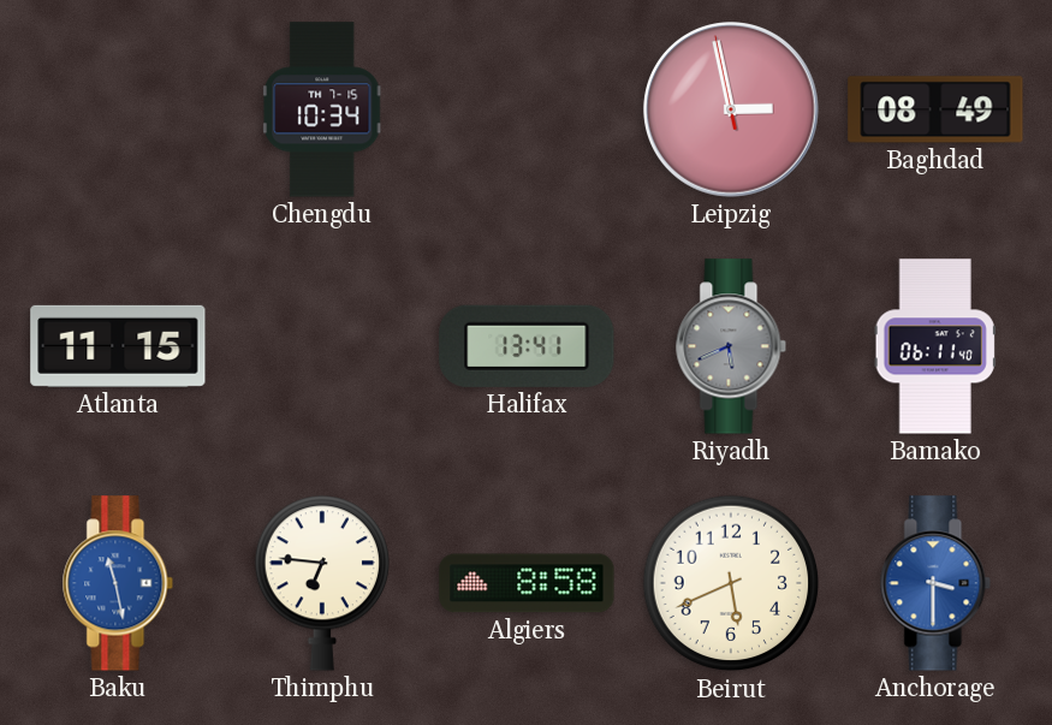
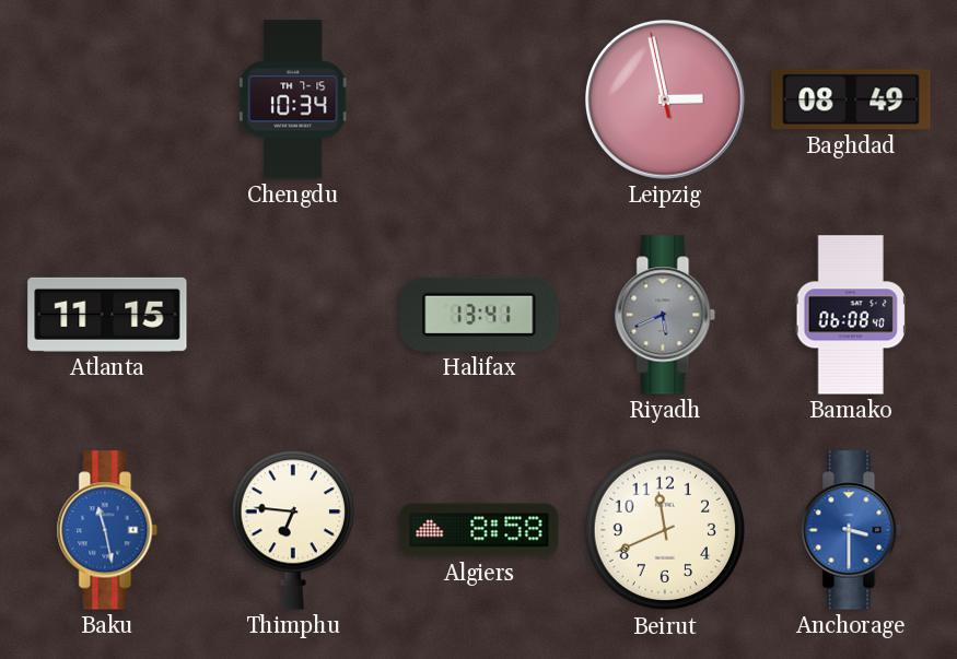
Bamako: 06:11 -> 06:08 (851, 315)
Beirut: 5:41 -> 11:41 (665, 530)
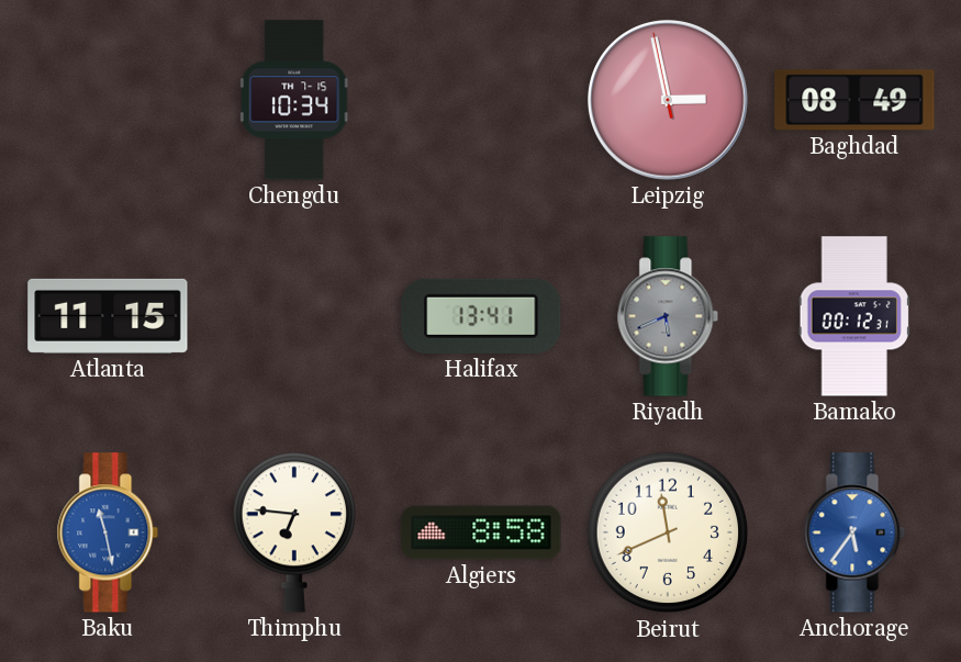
Bamako: 06:08 -> 00:12 (854, 316)
Anchorage: 3:30 -> 5:36 (854, 532)
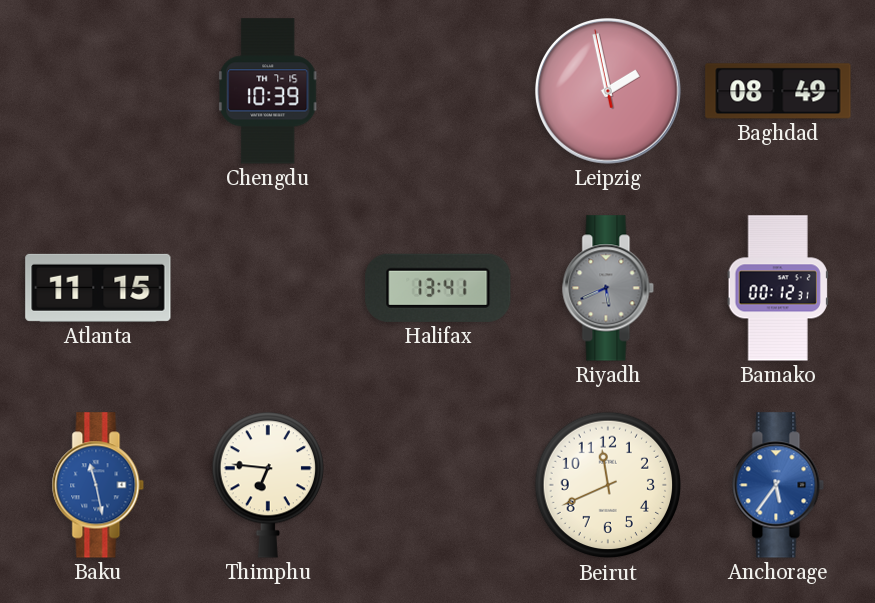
Chengdu: 10:34 -> 10:39 (269, 91)
Leipzig: 2:57 -> 1:57 (609, 92)
Algiers: 8:58 -> none (481, 532)
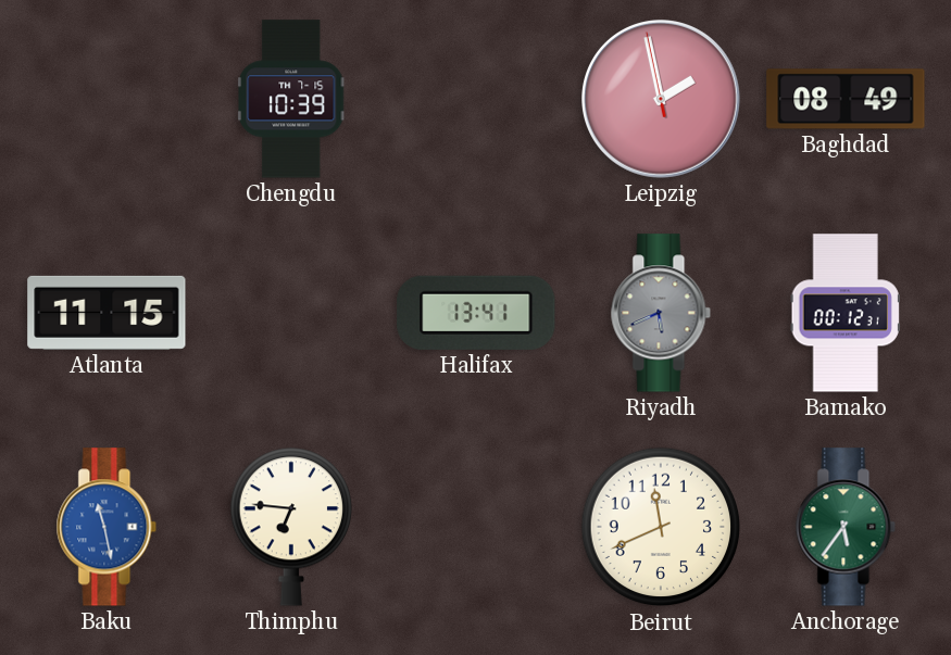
Anchorage dial: blue -> green (846, 527)
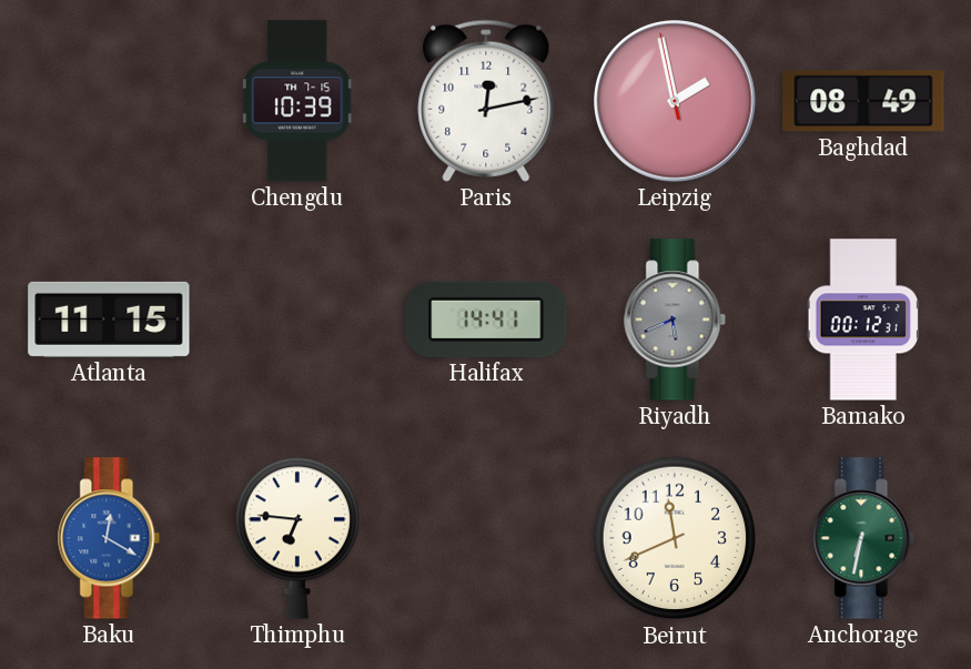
Paris: none -> 12:13 (486, 101)
Halifax: 13:41 -> 14:41 (486, 320)
Baku: 11:28 -> 12:20 (109, 538)
Anchorage: 5:36 -> 6:32 (863, 538)
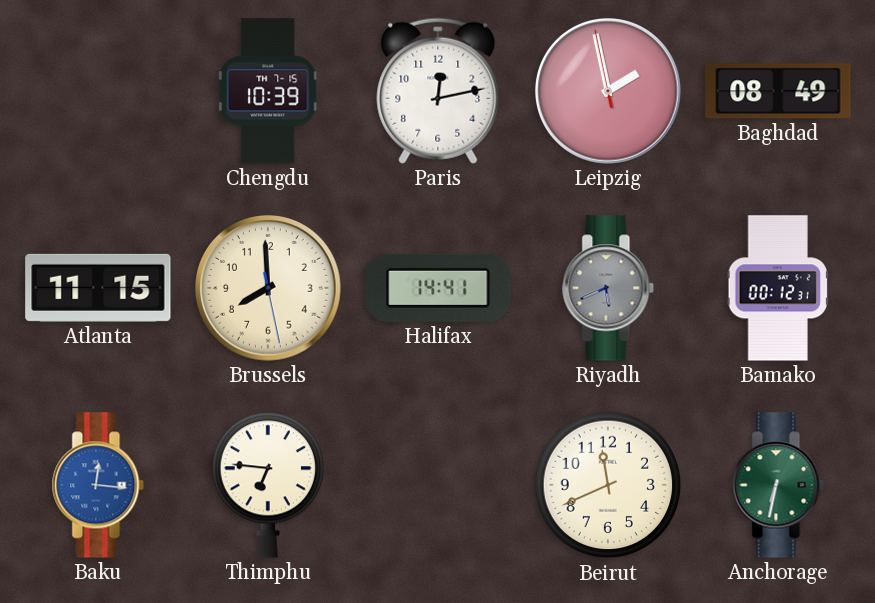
Brussels: none -> 7:59 (269, 289)
Baku: 12:20 -> 12:16 (98, 485)
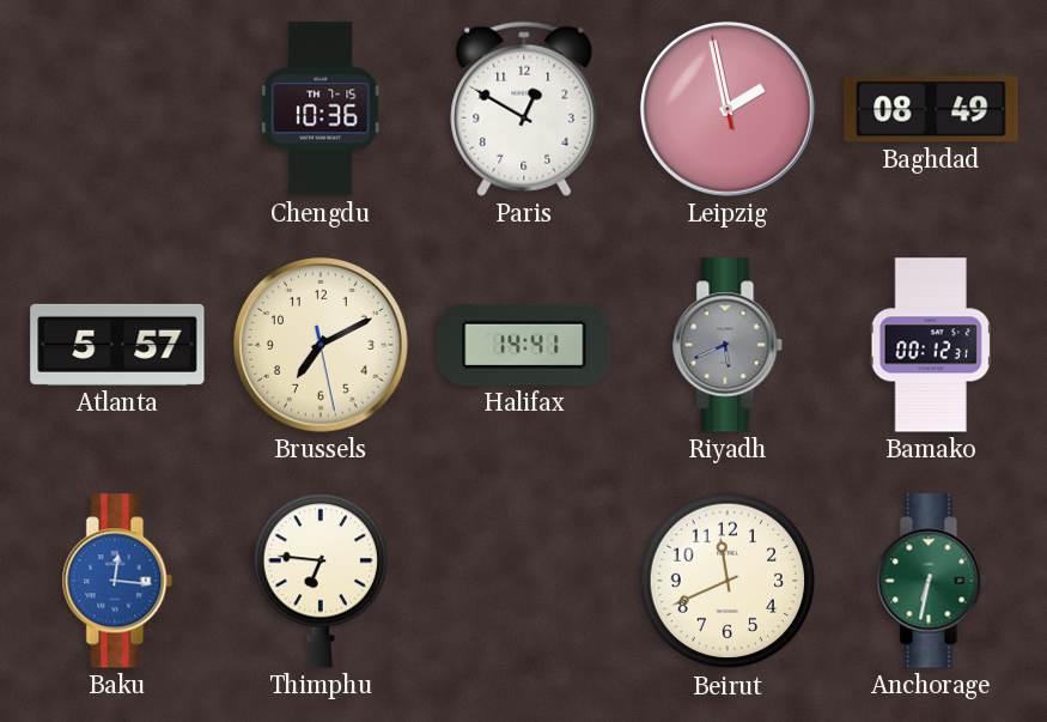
Chengdu: 10:39 -> 10:36 (322, 109)
Paris: 12:13 -> 12:50 (524, 109)
Atlanta: 11:15 -> 5:57 (117, 345)
Brussels: 7:59 -> 7:10 (322, 346)
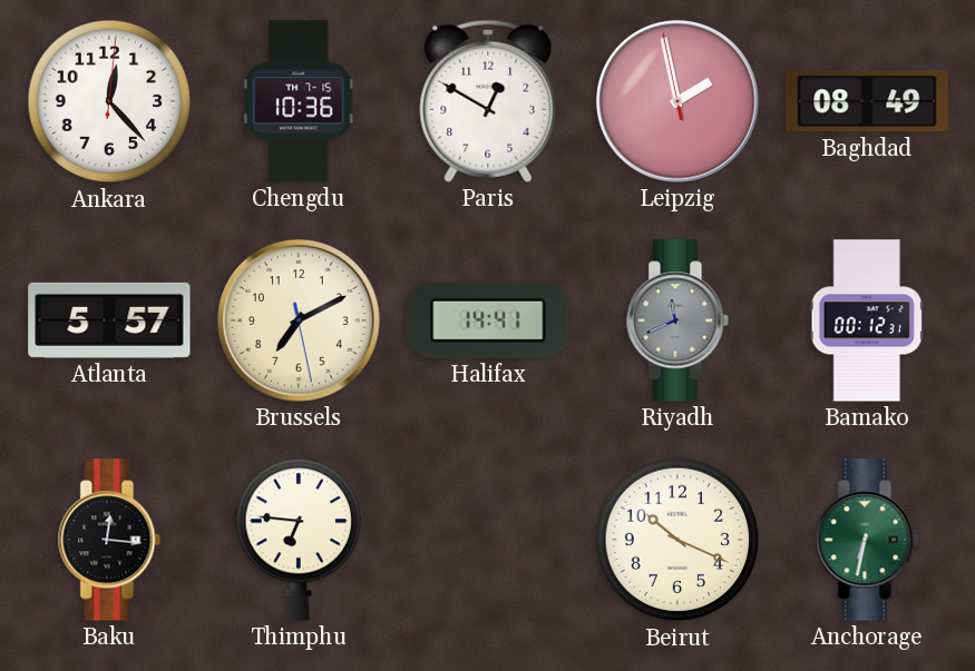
Ankara: none -> 12:23 (109, 101)
Riyadh: 5:41 -> 11:41 (677, 320)
Baku dial: blue -> black (109, 540)
Beirut: 11:41 -> 10:19 (677, 540)
